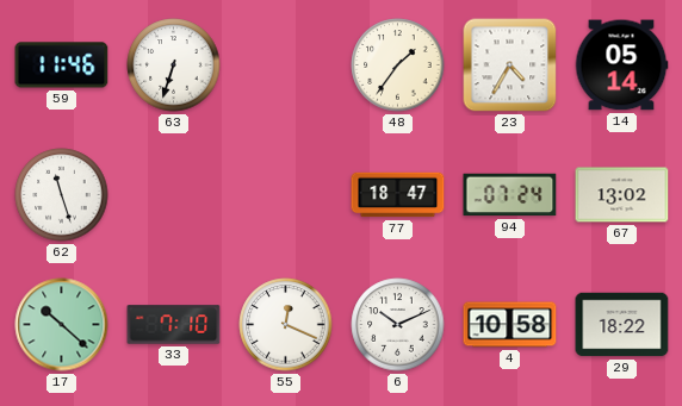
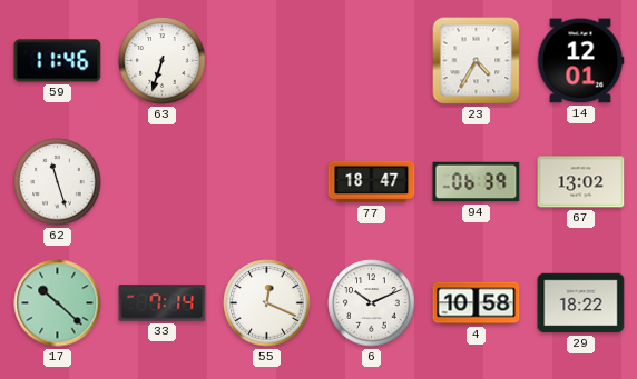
48: 1:36 -> none (398, 65)
14: 05:14 -> 12:01 (580, 61)
94: 07:24 -> 06:39 (477, 182)
33: 7:10 -> 7:14 (163, 303)
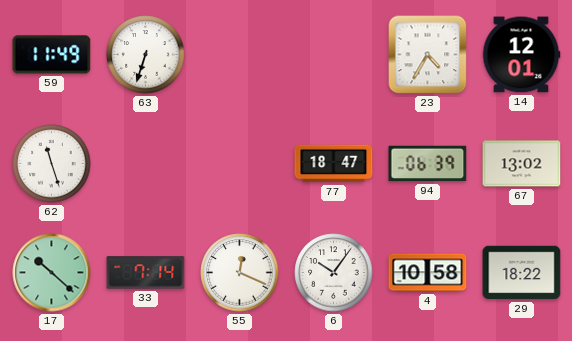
59: 11:46 -> 11:49 (52, 55)
6: 10:11 -> 10:06 (334, 273)
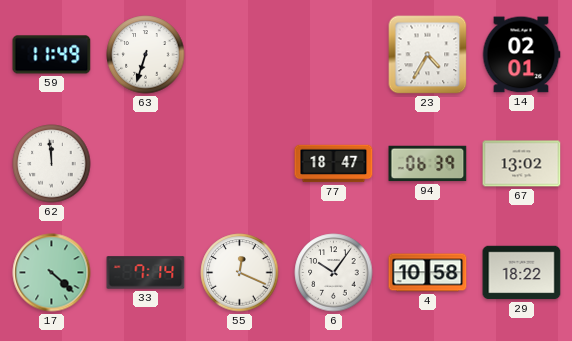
14: 12:01 -> 02:01 (521, 55)
62: 11:27 -> 11:59 (52, 164)
17: 10:22 -> 4:22 (52, 273)
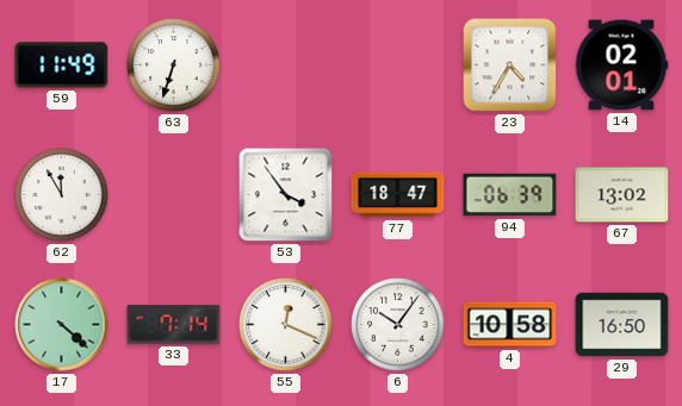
62: 11:59 -> 11:55 (62, 195)
53: none -> 3:54 (286, 195)
29: 18:22 -> 16:50 (622, 325)
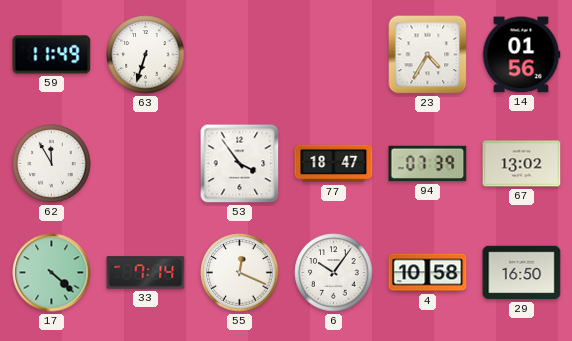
14: 02:01 -> 01:56 (521, 55)
94: 06:39 -> 07:39 (428, 164)
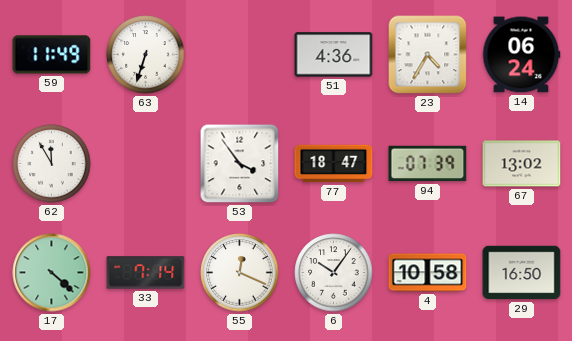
51: none -> 4:36 (334, 55)
14: 01:56 -> 06:24 (521, 55)
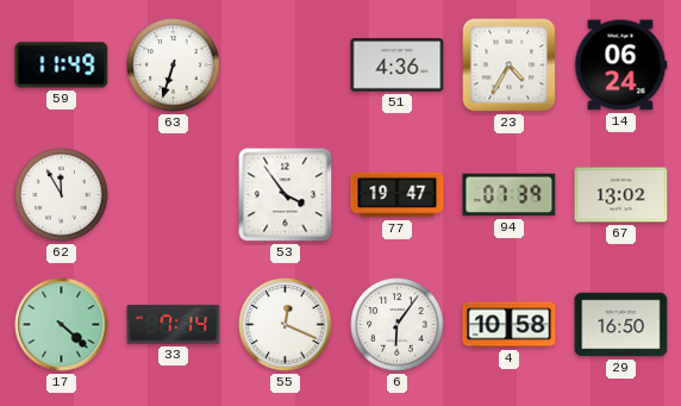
77: 18:47 -> 19:47 (398, 195)
6: 10:06 -> 6:06 (398, 325)
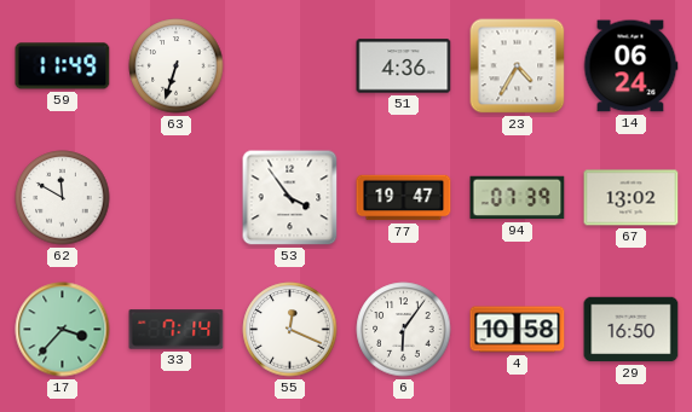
62: 11:55 -> 11:50 (63, 198)
17: 4:22 -> 3:37 (63, 330)
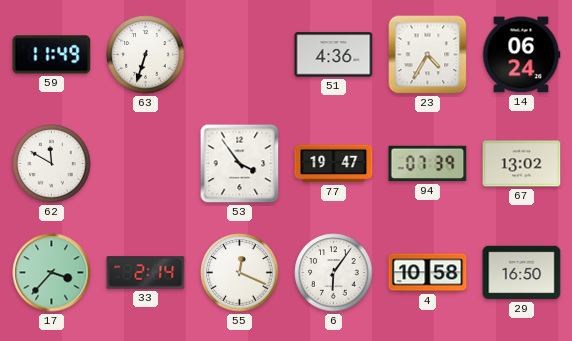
33: 7:14 -> 2:14 (146, 273)
